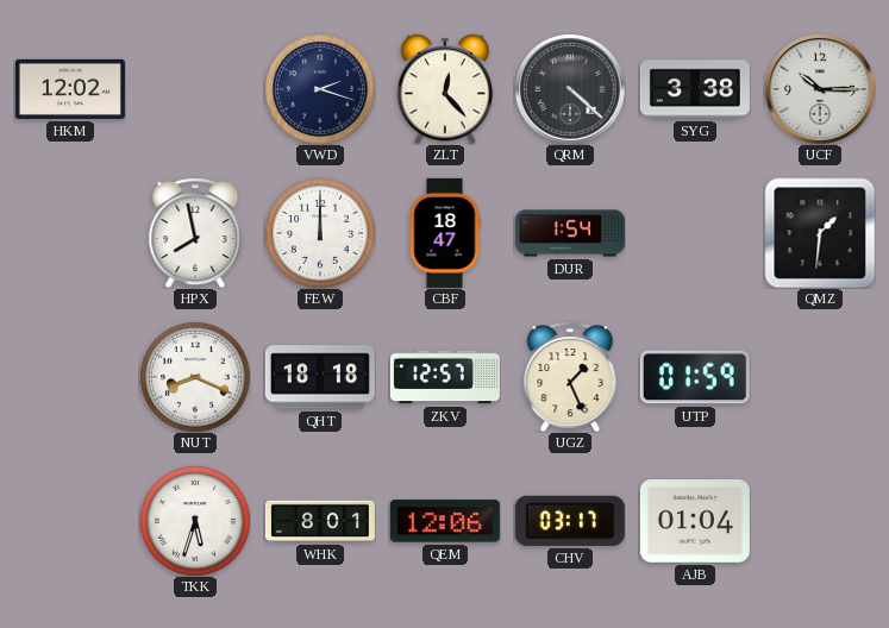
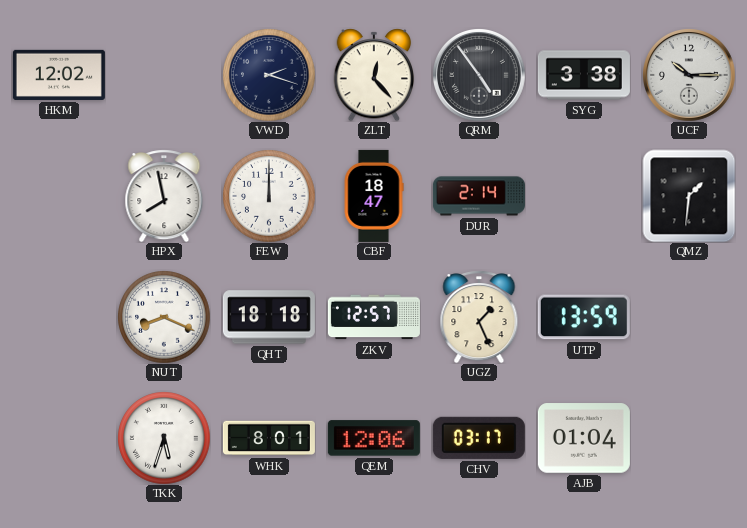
QRM: 4:22 -> 4:54 (479, 75)
DUR: 1:54 -> 2:14 (479, 196)
UTP: 01:59 -> 13:59 (584, 317)
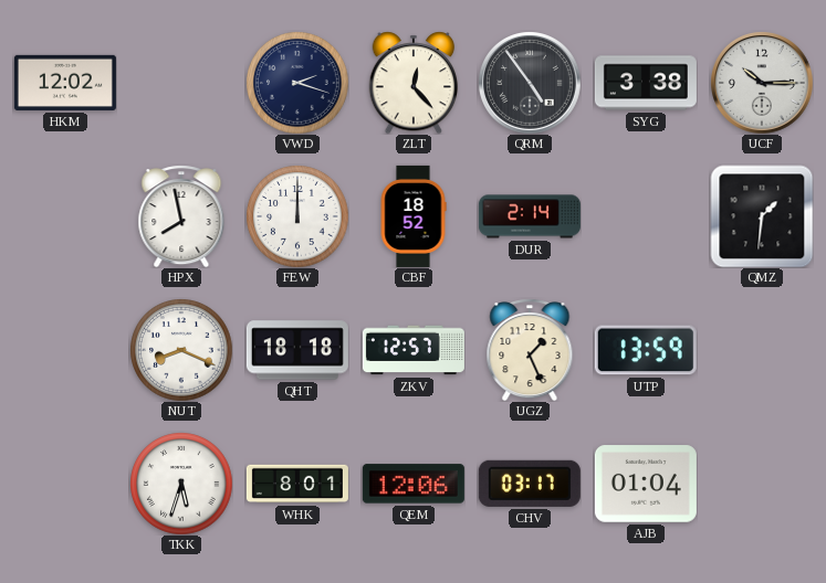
CBF: 18:47 -> 18:52 (414, 216)
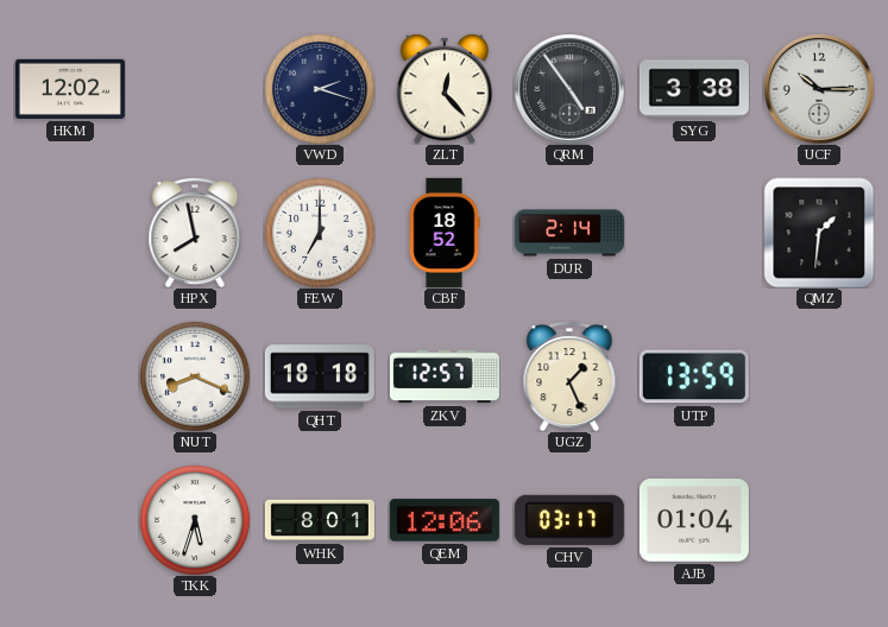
FEW: 12:00 -> 7:00 (320, 233)
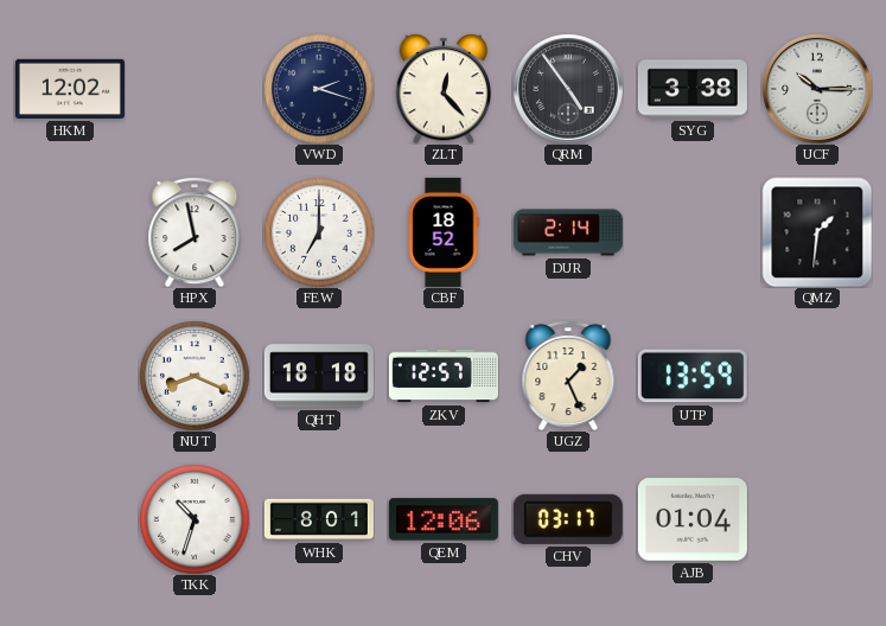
TKK: 5:33 -> 10:33 (195, 519)
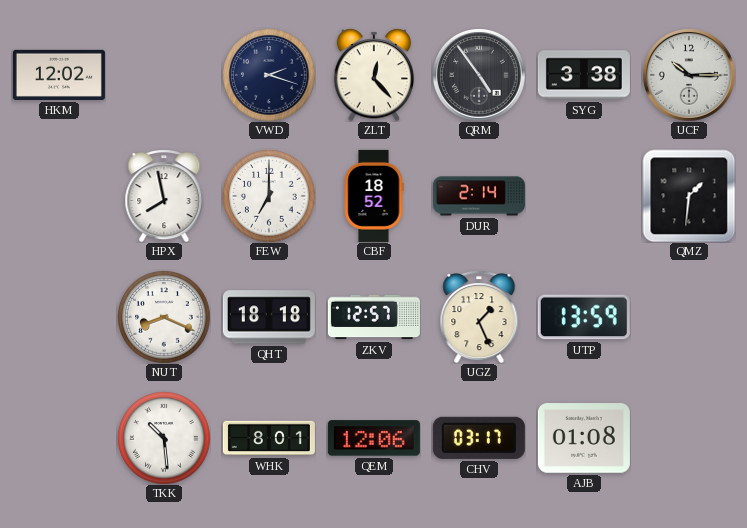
TKK: 10:33 -> 10:29 (164, 438)
AJB: 01:04 -> 01:08 (584, 438)
